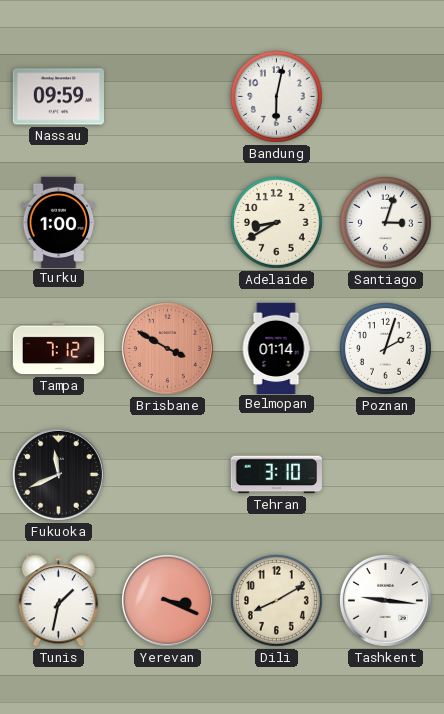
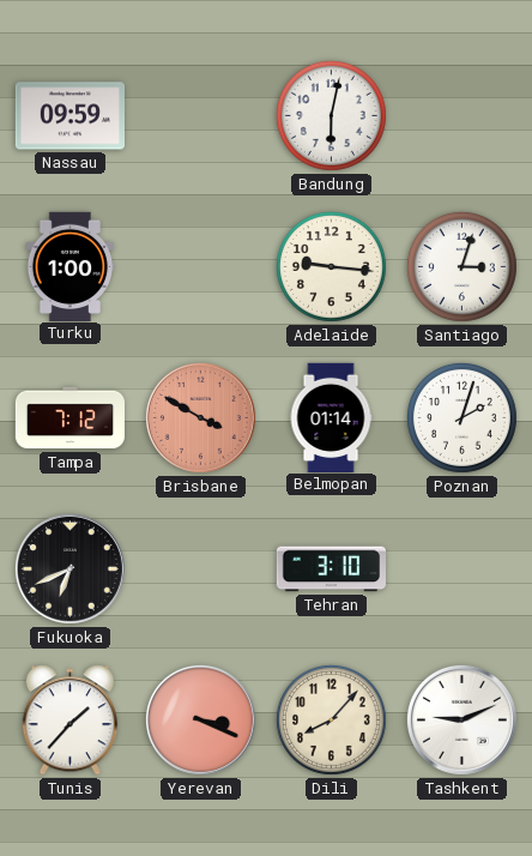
Adelaide: 8:40 -> 9:16 (331, 266)
Fukuoka: 11:41 -> 6:41 (69, 568)
Tunis: 1:32 -> 1:37 (71, 721)
Dili: 8:10 -> 8:07 (331, 719)
Tashkent: 9:16 -> 9:11 (461, 719)
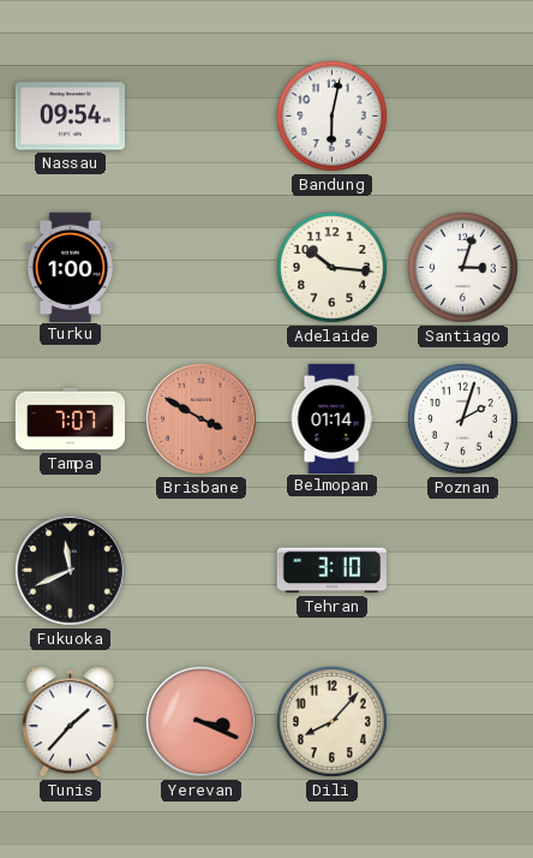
Nassau: 09:59 -> 09:54 (70, 117)
Adelaide: 9:16 -> 10:16 (331, 267)
Tampa: 7:12 -> 7:07 (70, 419)
Fukuoka: 6:41 -> 11:41 (70, 570)
Tashkent: 9:11 -> none (461, 719)
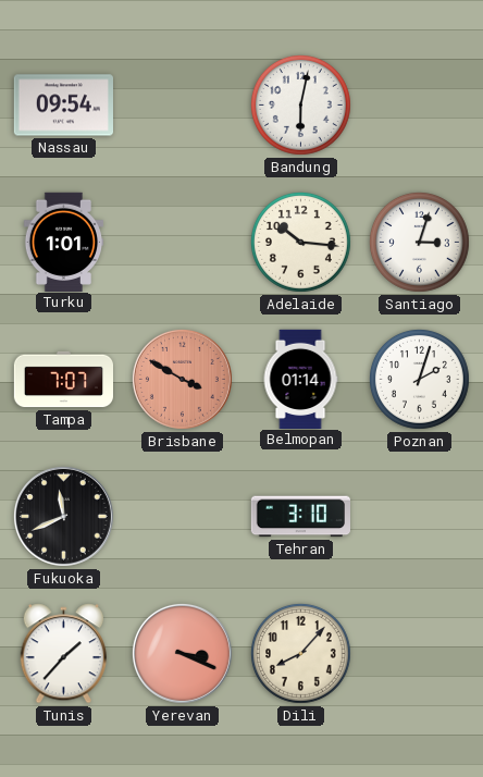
Turku: 1:00 -> 1:01 (64, 242)
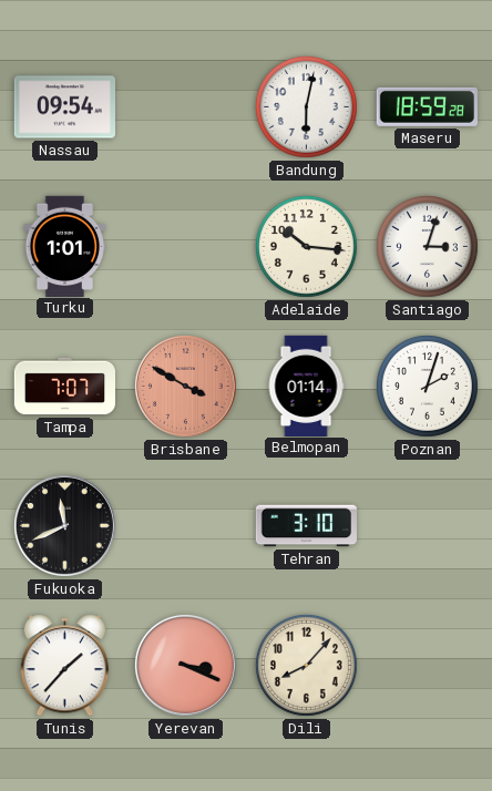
Maseru: none -> 18:59 (427, 106)
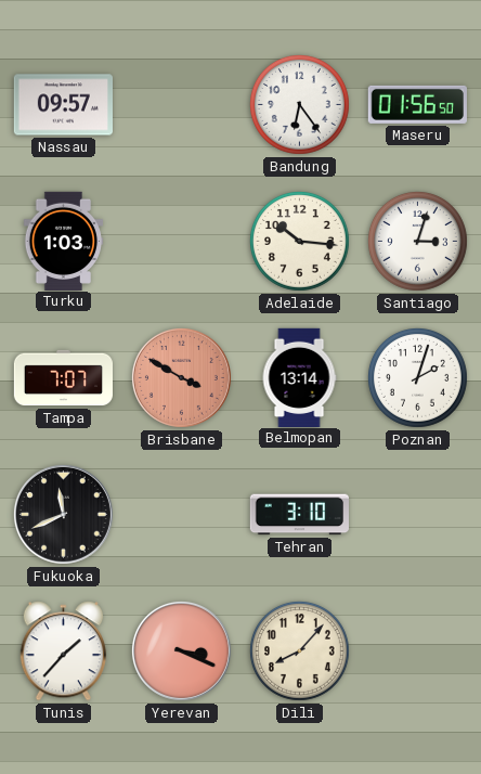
Nassau: 09:54 -> 09:57 (63, 105)
Bandung: 6:02 -> 6:24 (299, 104)
Maseru: 18:59 -> 01:56 (417, 104)
Turku: 1:01 -> 1:03 (64, 241)
Belmopan: 01:14 -> 13:14 (299, 377)
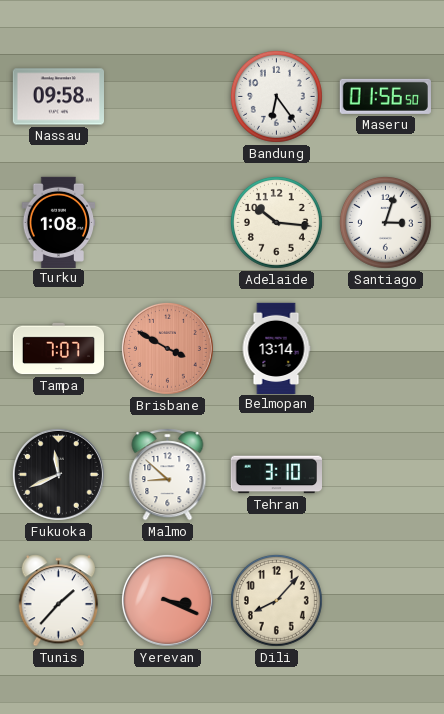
Nassau: 09:57 -> 09:58 (58, 97)
Turku: 1:03 -> 1:08 (59, 222)
Poznan: 2:03 -> none (417, 377)
Malmo: none -> 8:52 (168, 475)
